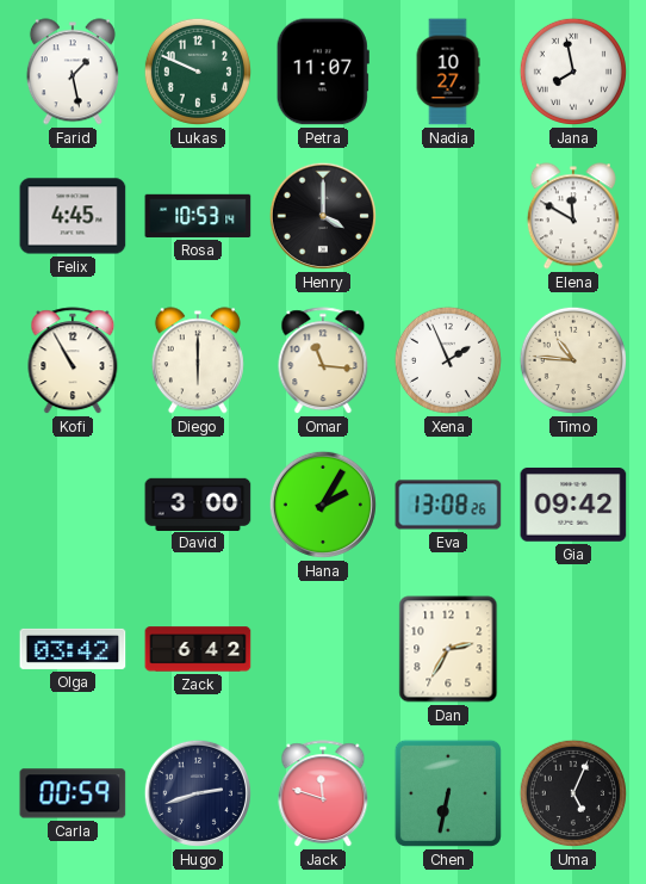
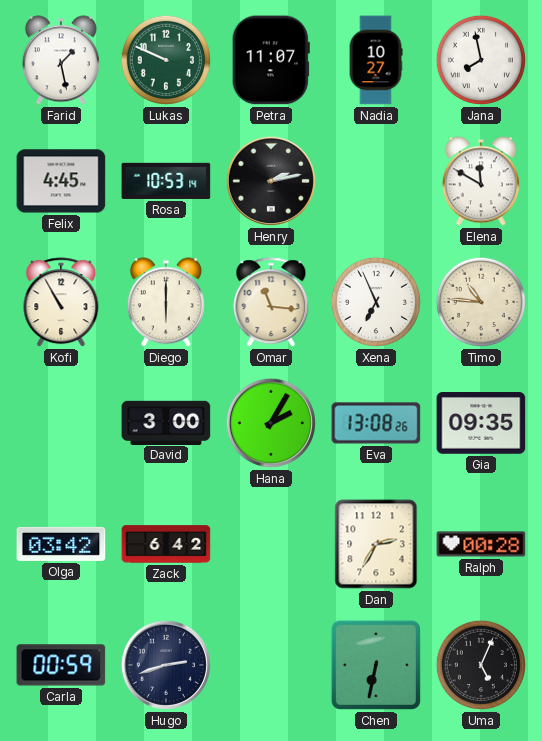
Henry: 4:00 -> 2:13 (271, 181)
Xena: 1:56 -> 6:56 (376, 302)
Gia: 09:42 -> 09:35 (481, 423)
Ralph: none -> 00:28 (481, 544)
Jack: 11:48 -> none (323, 795)
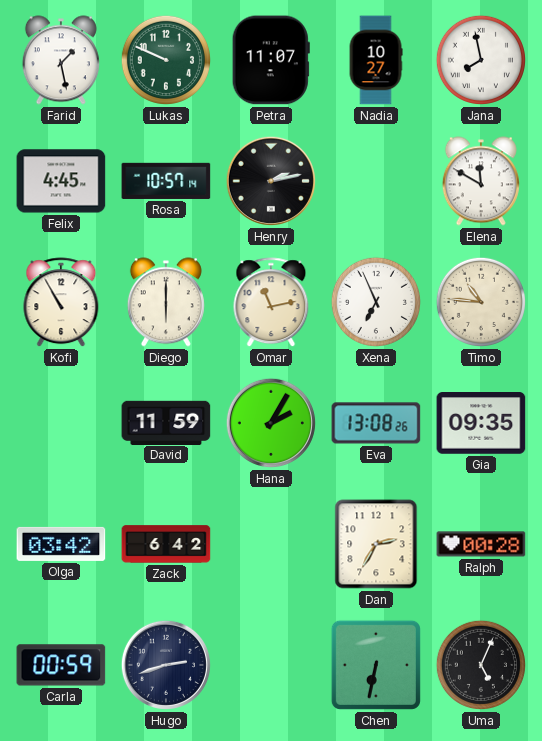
Rosa: 10:53 -> 10:57 (166, 181)
Omar: 11:16 -> 11:13 (271, 303)
David: 3:00 -> 11:59 (166, 422)
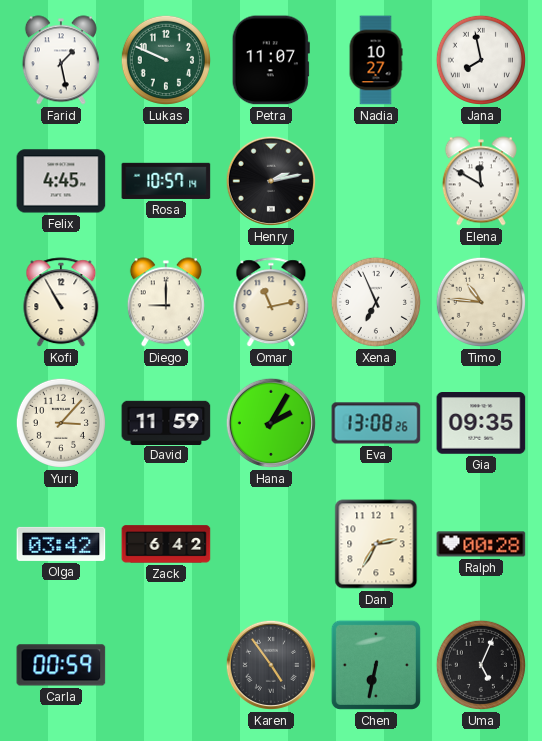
Diego: 6:00 -> 9:00 (166, 302)
Yuri: none -> 3:07 (61, 423)
Hugo: 2:42 -> none (166, 665)
Karen: none -> 4:54 (271, 665)
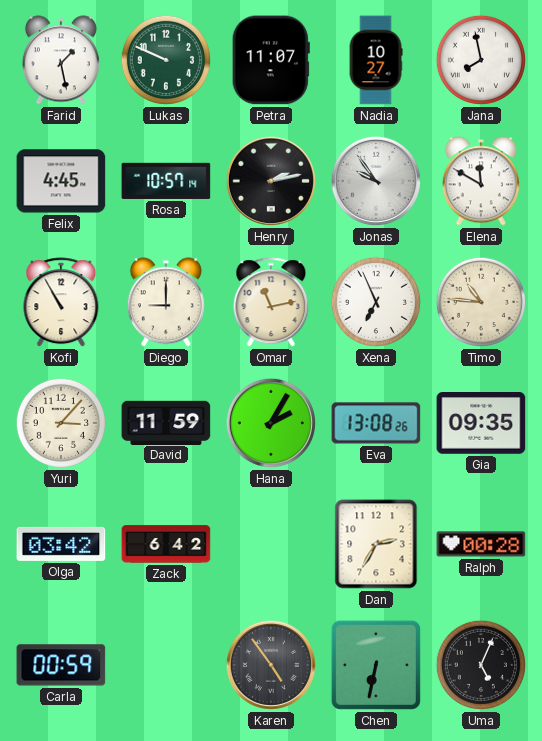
Jonas: none -> 9:54 (376, 181)
